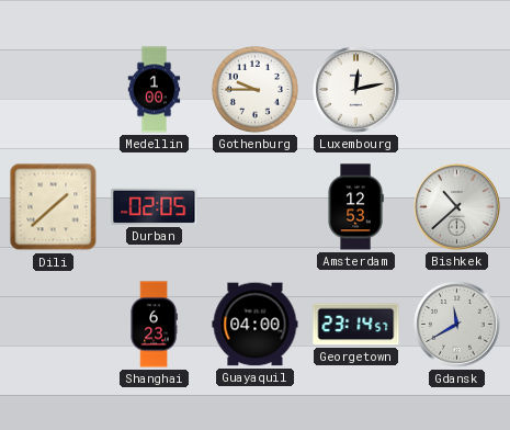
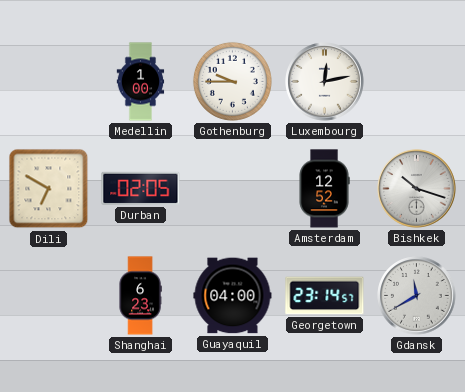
Dili: 1:38 -> 6:50 (49, 189)
Amsterdam: 12:53 -> 12:52 (324, 189)
Bishkek: 10:38 -> 10:18 (417, 189)
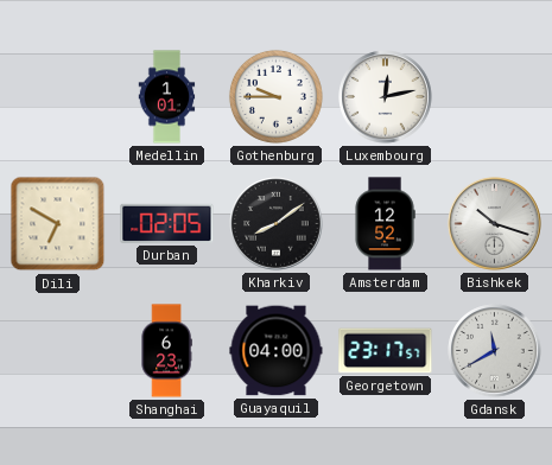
Medellin: 1:00 -> 1:01 (167, 97)
Kharkiv: none -> 8:09 (277, 224)
Georgetown: 23:14 -> 23:17 (386, 351)
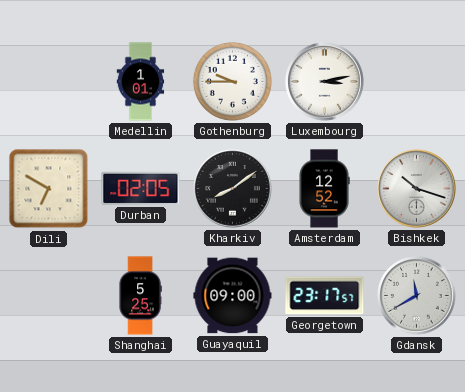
Luxembourg: 12:13 -> 3:13 (325, 82)
Shanghai: 6:23 -> 5:25 (140, 296)
Guayaquil: 04:00 -> 09:00 (233, 296)
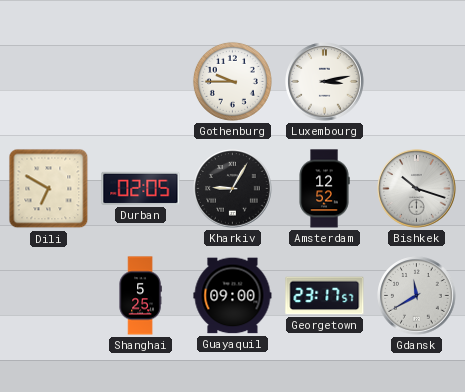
Medellin: 1:01 -> none (141, 82)
Kharkiv: 8:09 -> 9:05 (233, 189)
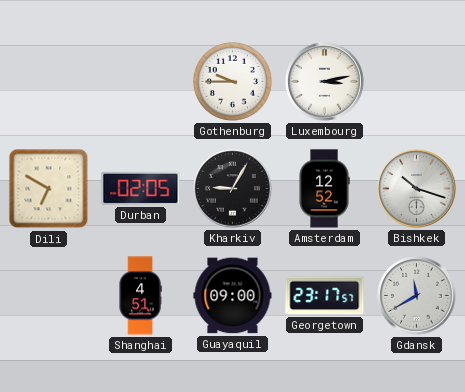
Shanghai: 5:25 -> 4:51 (140, 296)
